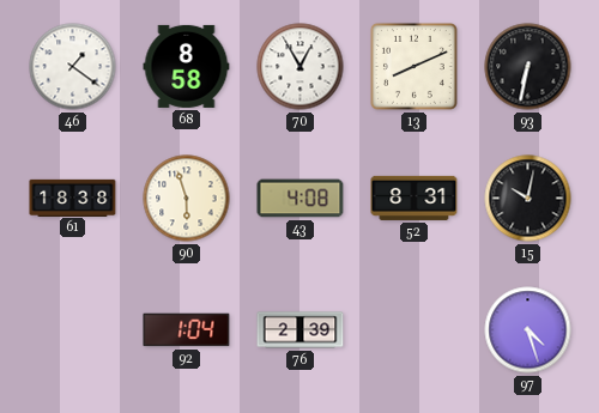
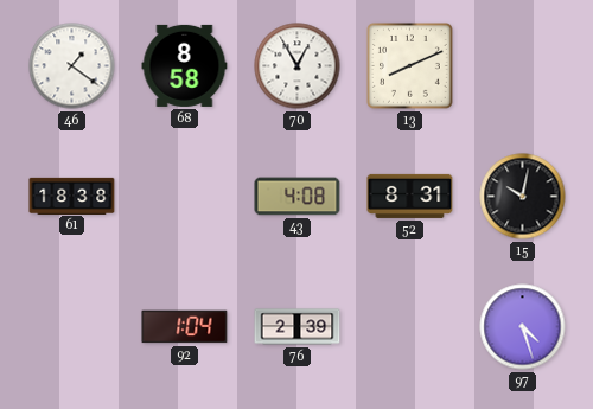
93: 6:32 -> none (528, 67)
90: 5:57 -> none (187, 199)
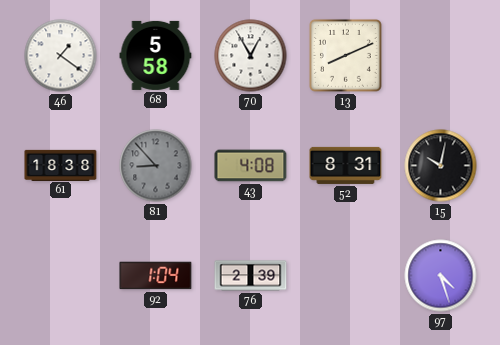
68: 8:58 -> 5:58 (156, 55)
81: none -> 8:53 (156, 166)
